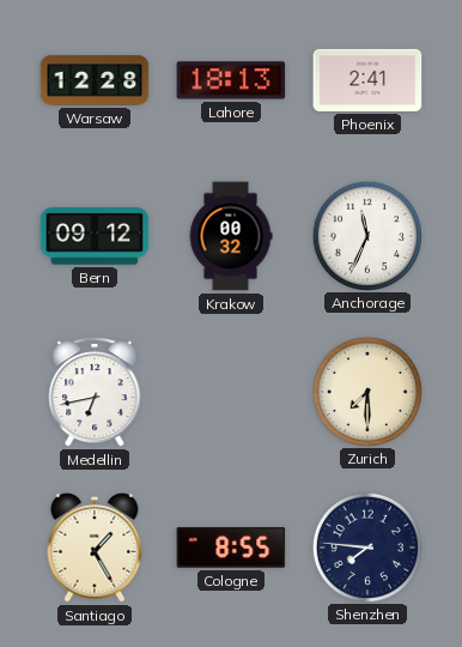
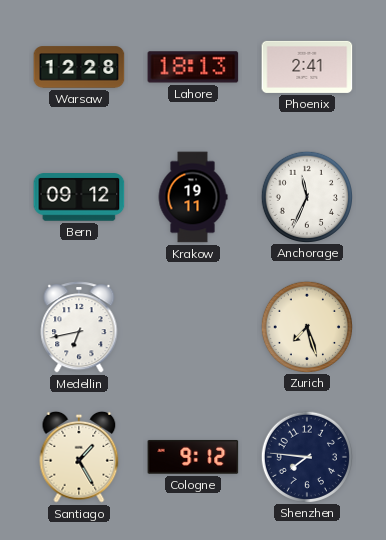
Krakow: 00:32 -> 19:11 (193, 197)
Zurich: 7:30 -> 7:27 (306, 326)
Cologne: 8:55 -> 9:12 (193, 457)
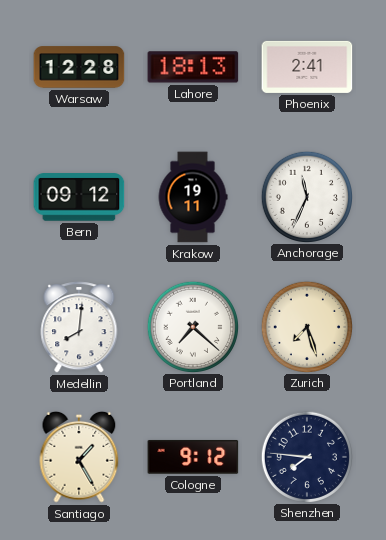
Medellin: 6:43 -> 8:01 (79, 327)
Portland: none -> 7:22 (192, 326)
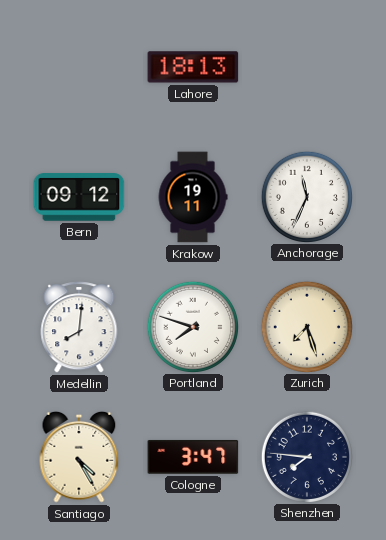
Warsaw: 12:28 -> none (79, 67)
Phoenix: 2:41 -> none (307, 67)
Portland: 7:22 -> 7:48 (192, 326)
Santiago: 1:25 -> 4:25 (79, 457)
Cologne: 9:12 -> 3:47 (193, 457)
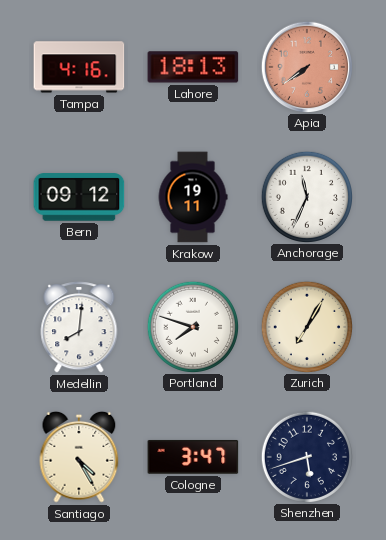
Tampa: none -> 4:16 (79, 67)
Apia: none -> 7:39 (306, 66)
Zurich: 7:27 -> 7:05 (306, 326)
Shenzhen: 7:46 -> 5:42 (306, 456)
